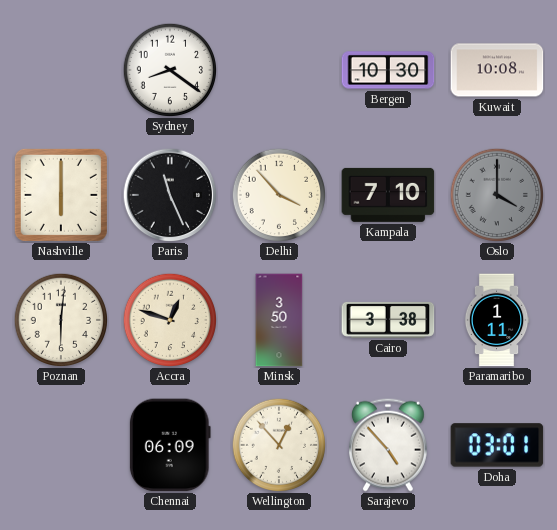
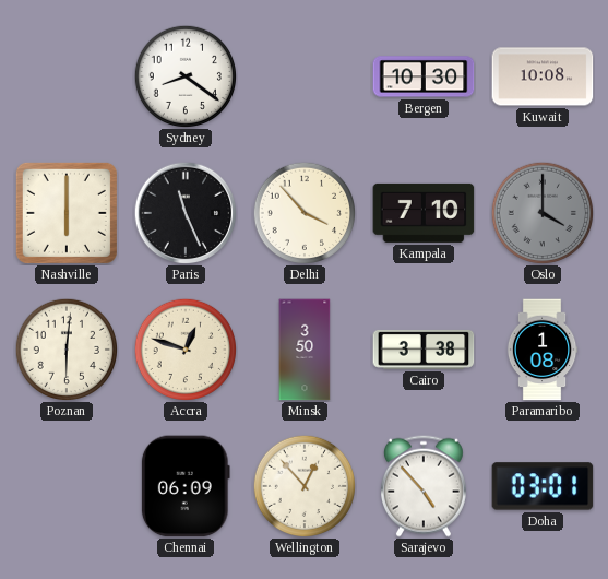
Paramaribo: 1:11 -> 1:08 (543, 350)
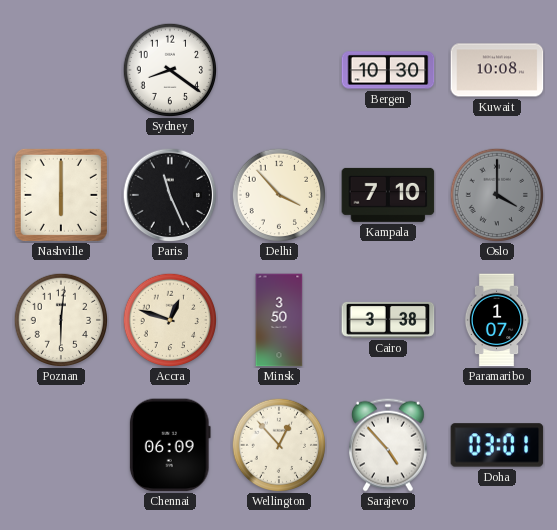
Paramaribo: 1:08 -> 1:07 (497, 320)
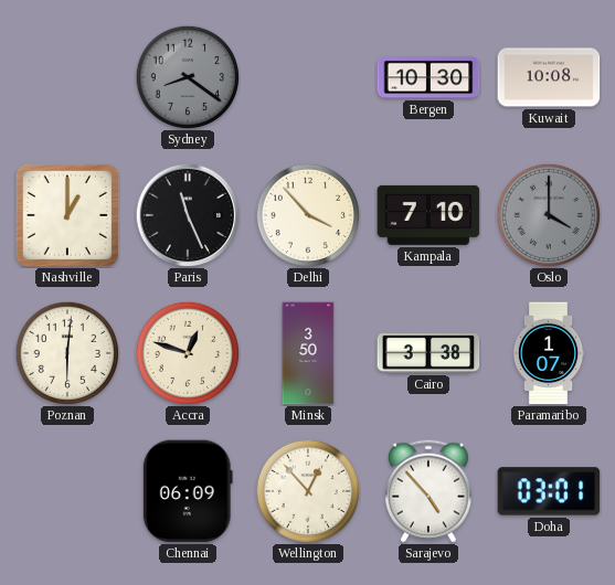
Sydney dial: white -> grey (187, 76)
Nashville: 6:00 -> 1:00 (67, 215)
